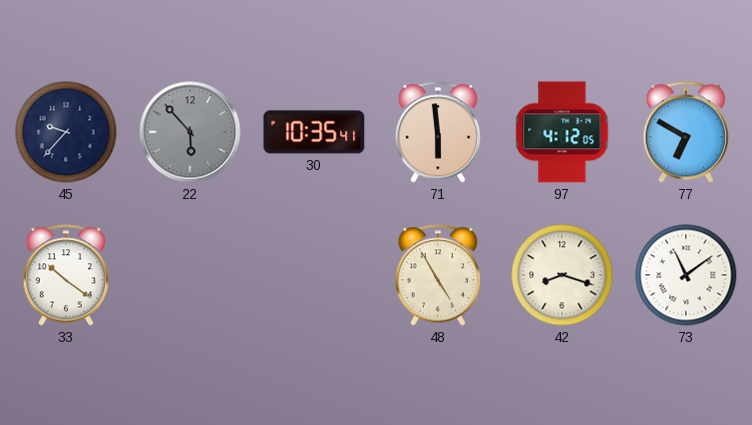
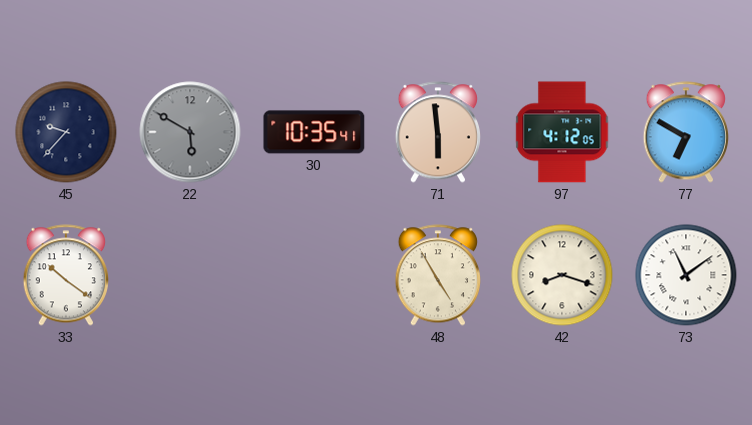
22: 5:53 -> 5:50 (190, 132)
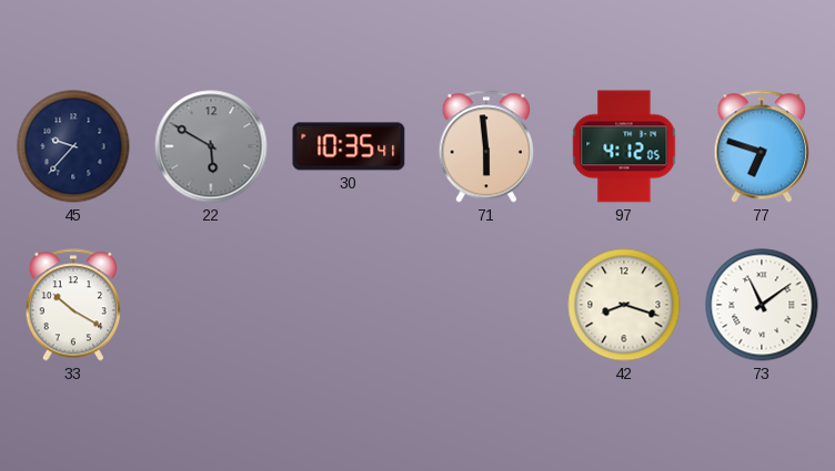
77: 6:50 -> 6:48 (761, 146)
33: 10:21 -> 10:20 (72, 305)
48: 4:55 -> none (437, 275)
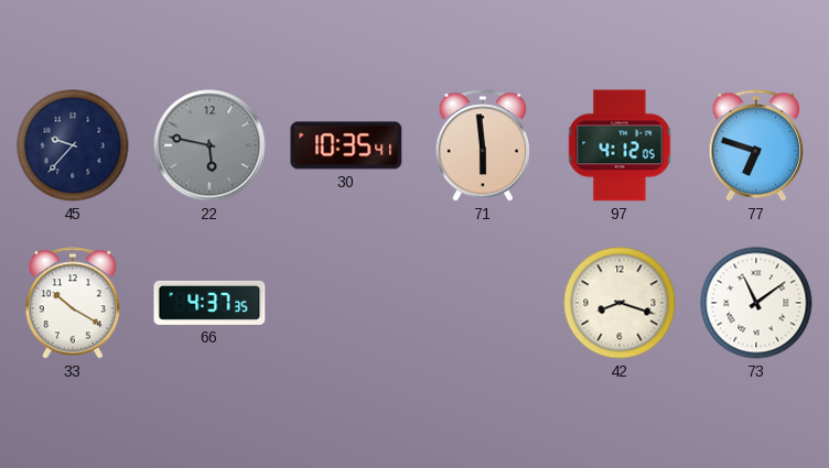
22: 5:50 -> 5:47 (209, 145)
66: none -> 4:37 (209, 303)
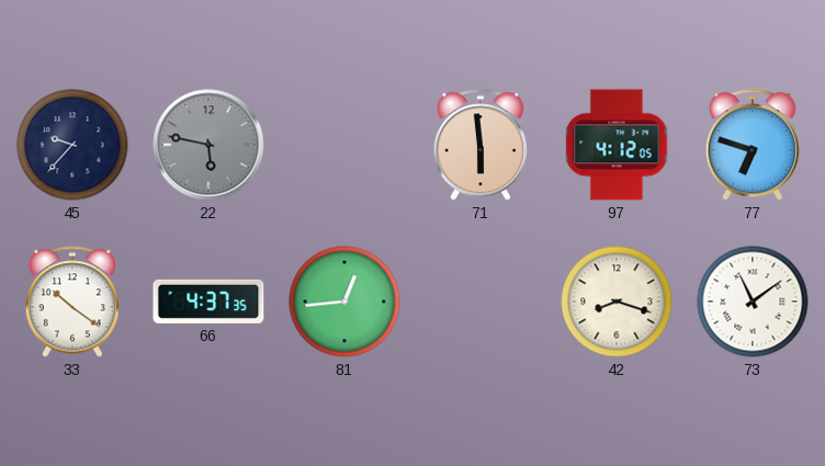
30: 10:35 -> none (346, 145)
33: 10:20 -> 10:21 (71, 302)
81: none -> 12:44 (344, 302)
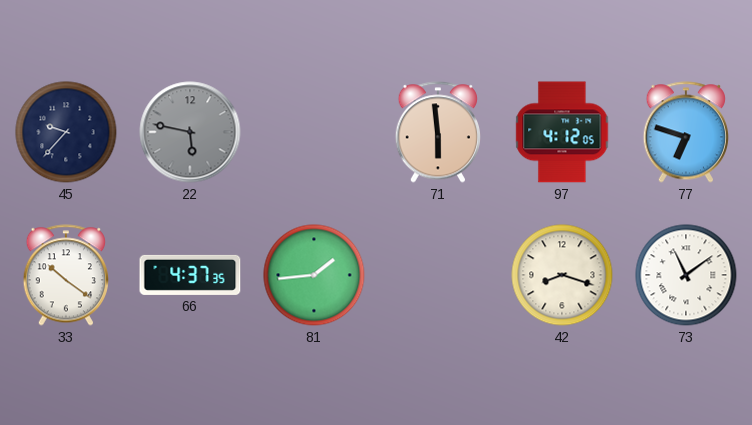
81: 12:44 -> 1:44 (314, 275)
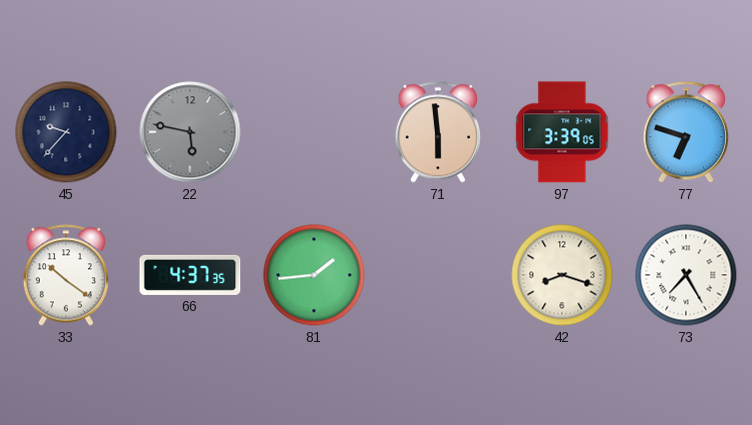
97: 4:12 -> 3:39 (562, 132)
73: 11:09 -> 7:25 (686, 275)
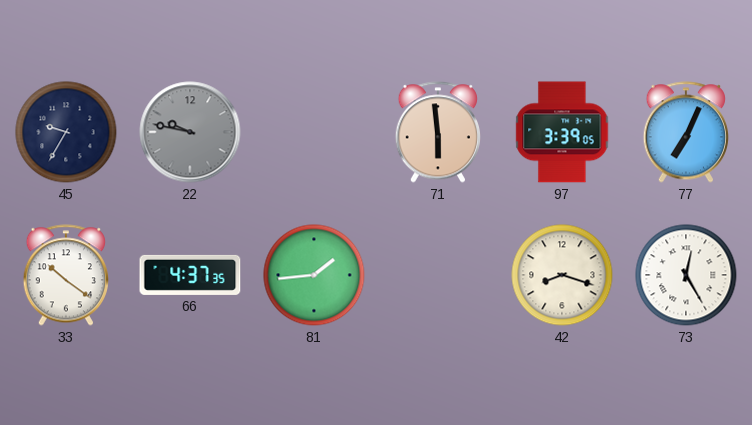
45: 9:37 -> 9:35 (66, 132)
22: 5:47 -> 9:47 (190, 132)
77: 6:48 -> 7:04 (685, 132)
73: 7:25 -> 12:25 (686, 275)
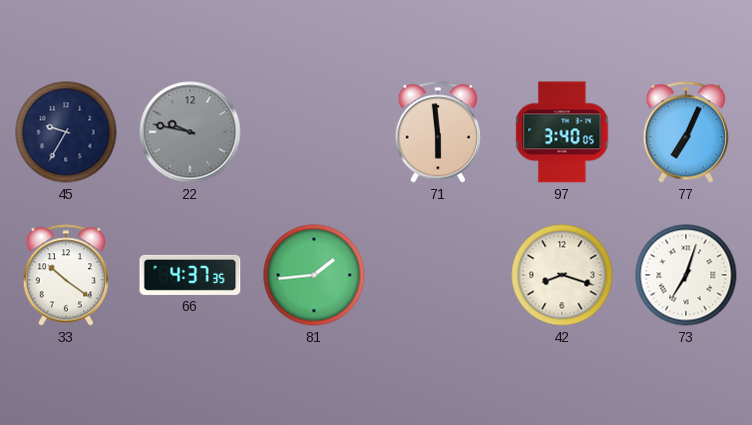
97: 3:39 -> 3:40 (562, 132)
73: 12:25 -> 7:03 (686, 275)
